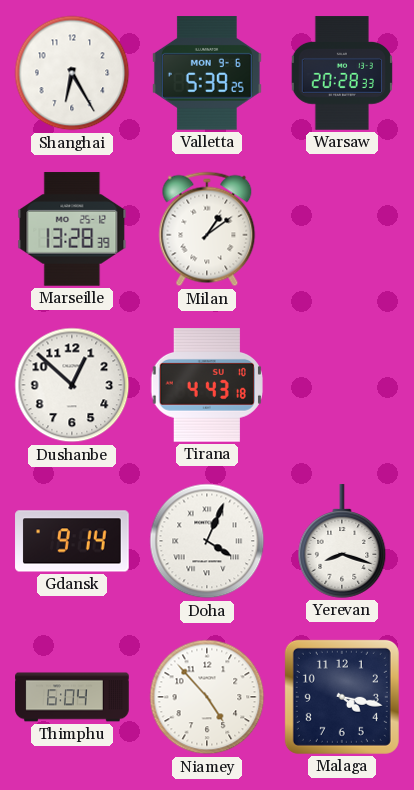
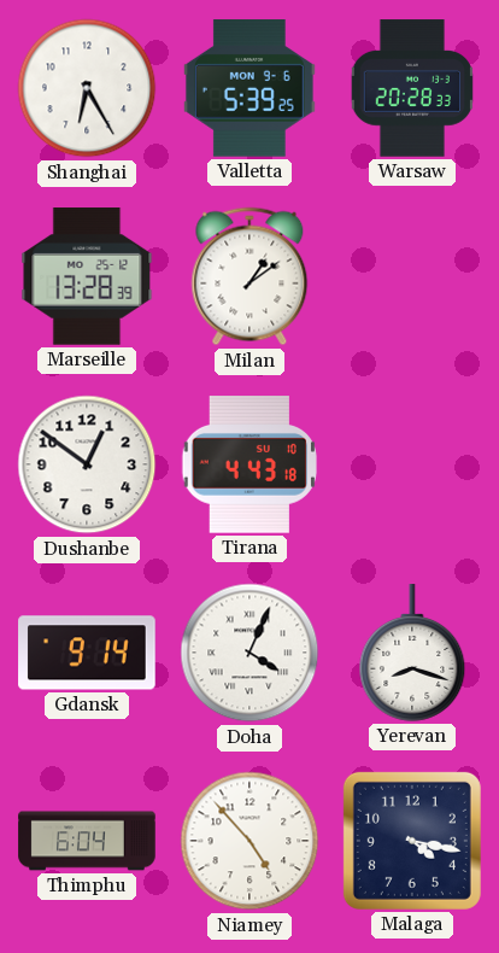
Dushanbe: 12:52 -> 12:51 (87, 464)
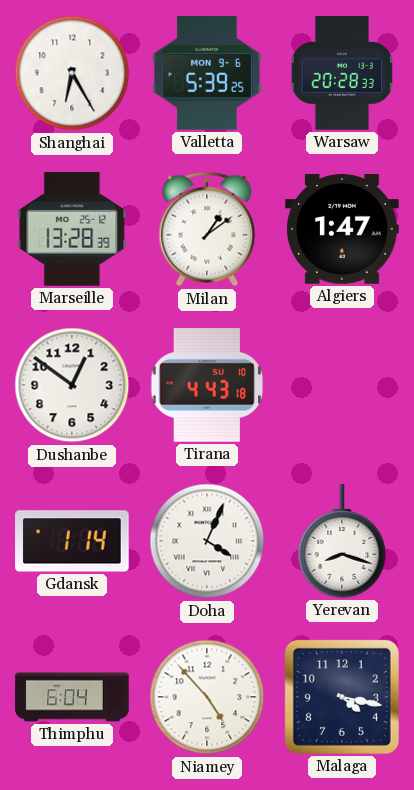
Algiers: none -> 1:47 (342, 230)
Gdansk: 9:14 -> 1:14 (72, 541)
